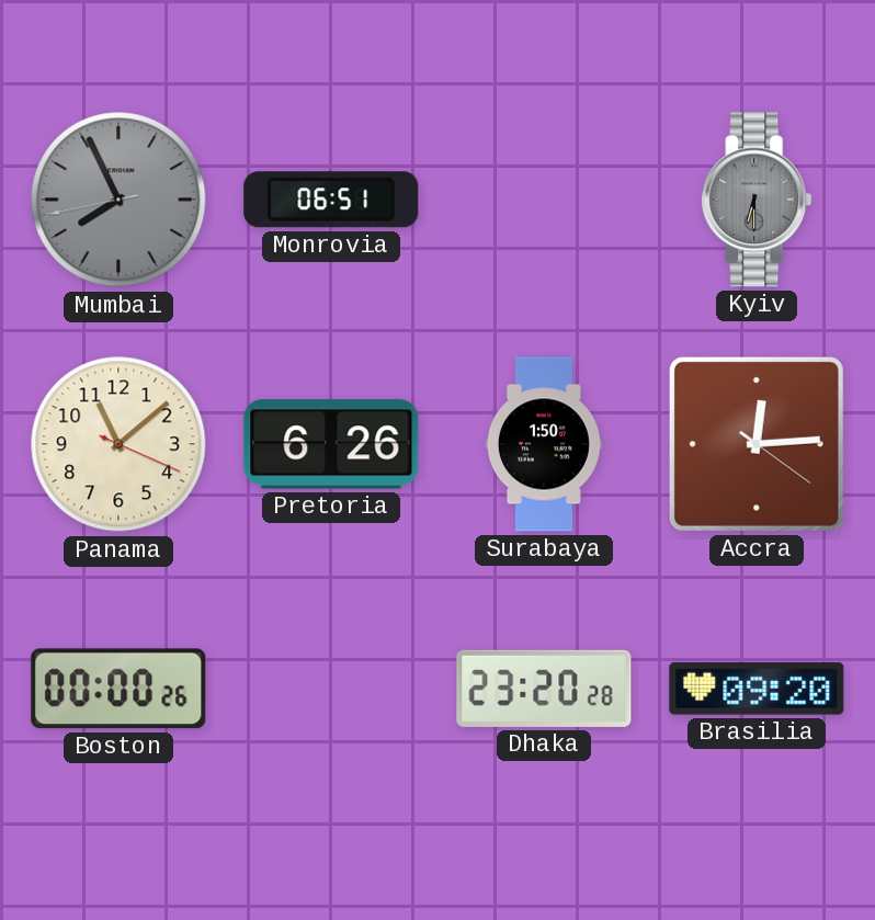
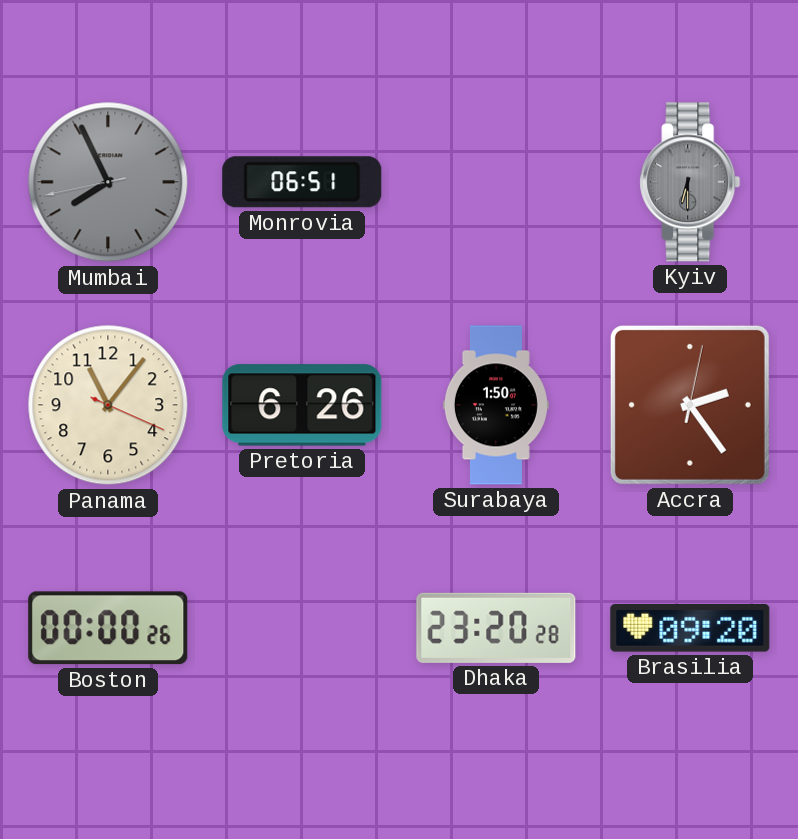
Panama: 11:08 -> 11:06 (108, 405)
Accra: 12:14 -> 2:24 (690, 405)
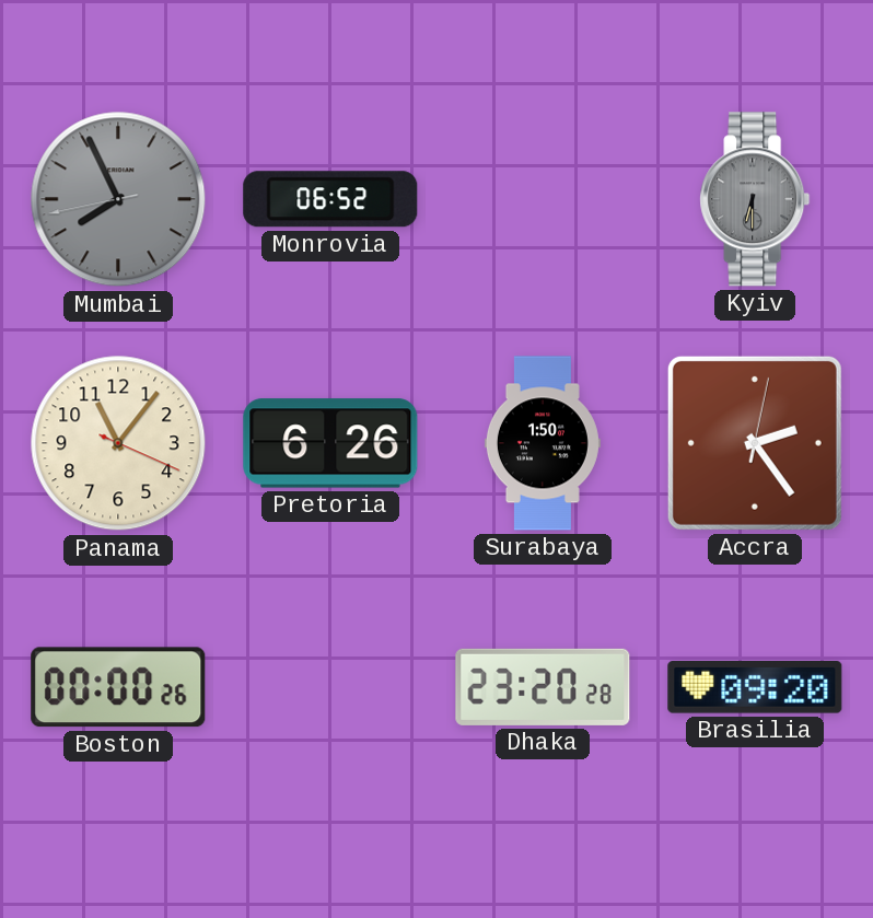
Monrovia: 06:51 -> 06:52 (330, 199)
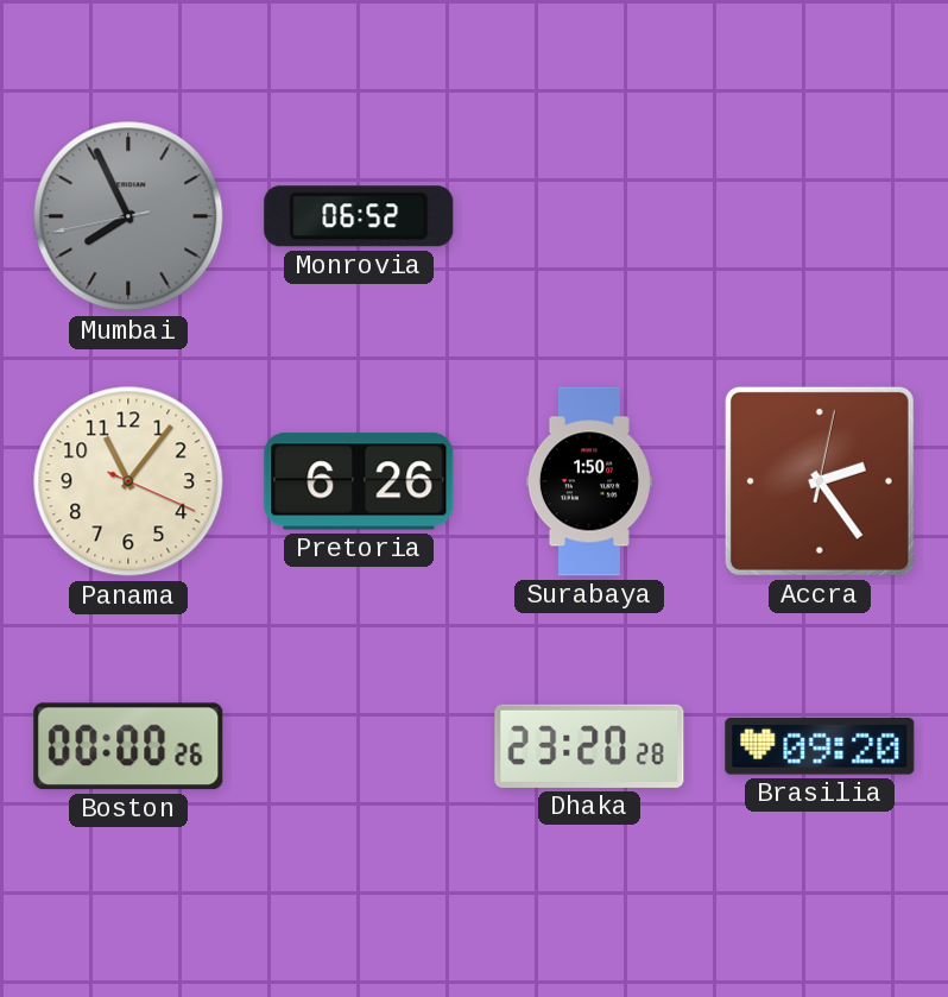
Kyiv: 6:30 -> none (755, 199)
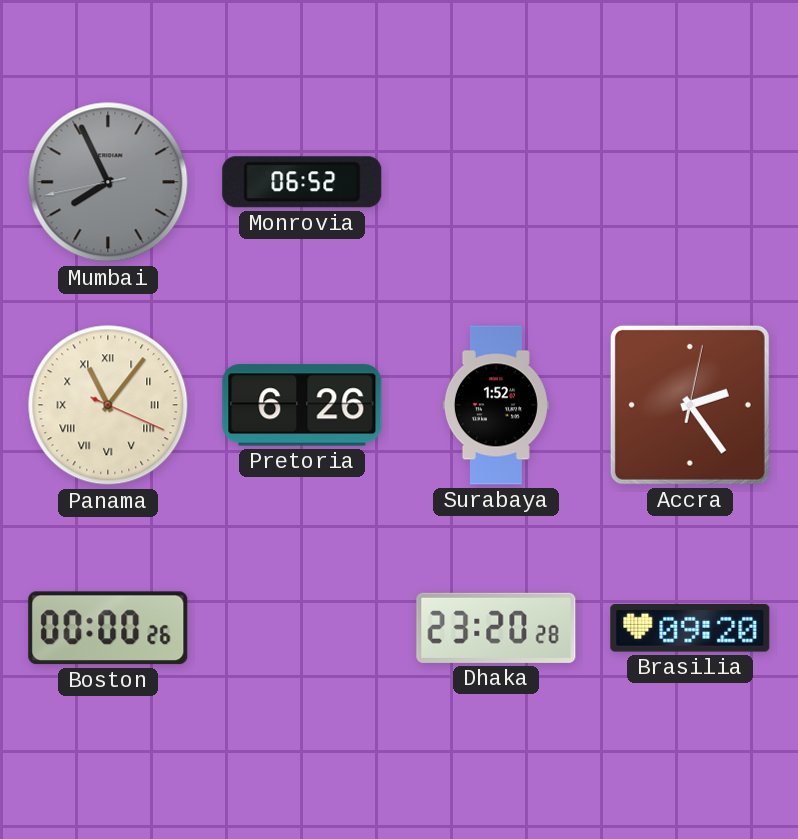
Panama numerals: Arabic -> Roman (108, 405)
Surabaya: 1:50 -> 1:52 (496, 405)
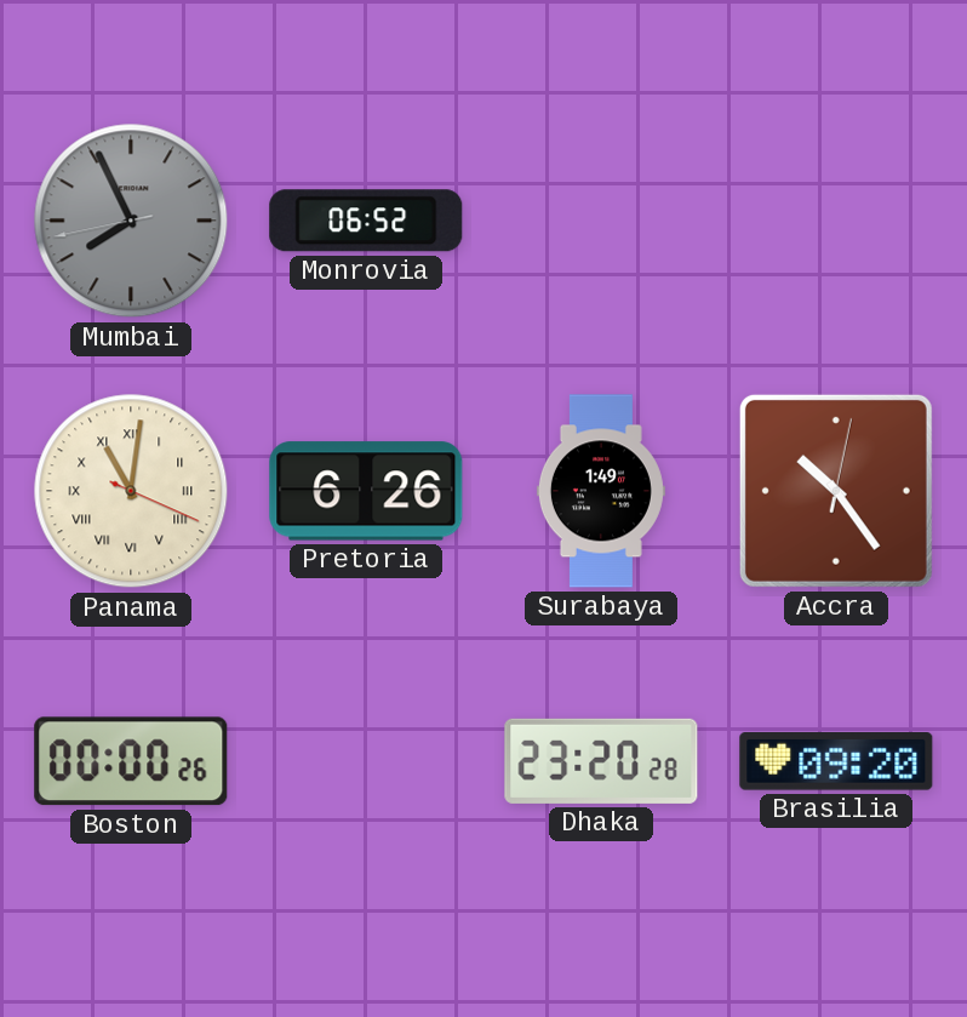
Panama: 11:06 -> 11:01 (131, 491)
Surabaya: 1:52 -> 1:49 (601, 491)
Accra: 2:24 -> 10:24 (836, 491)
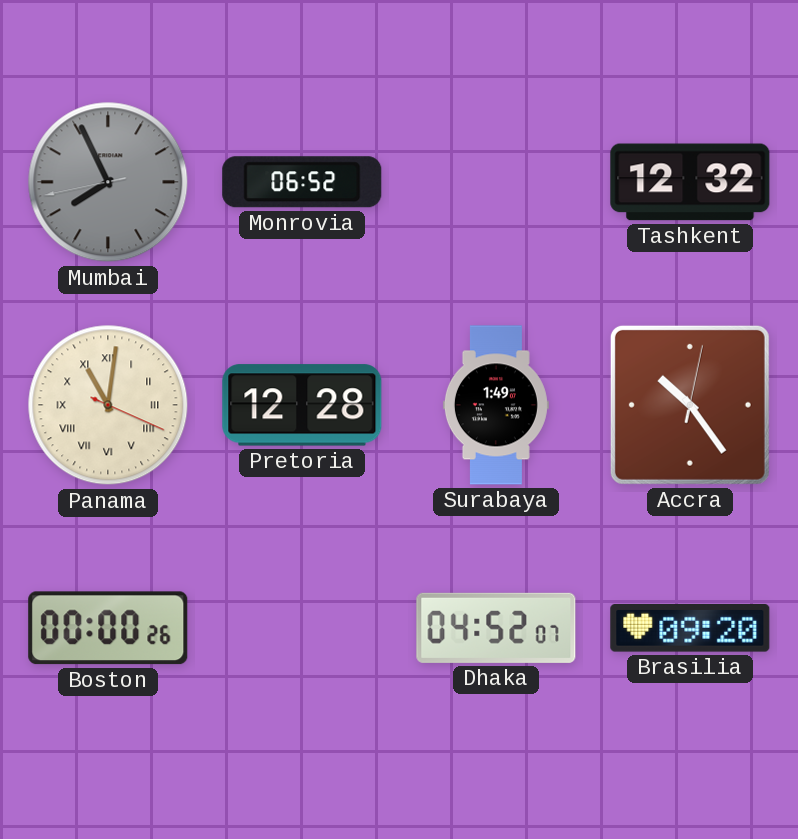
Tashkent: none -> 12:32 (690, 182)
Pretoria: 6:26 -> 12:28 (302, 405)
Dhaka: 23:20 -> 04:52 (496, 628)
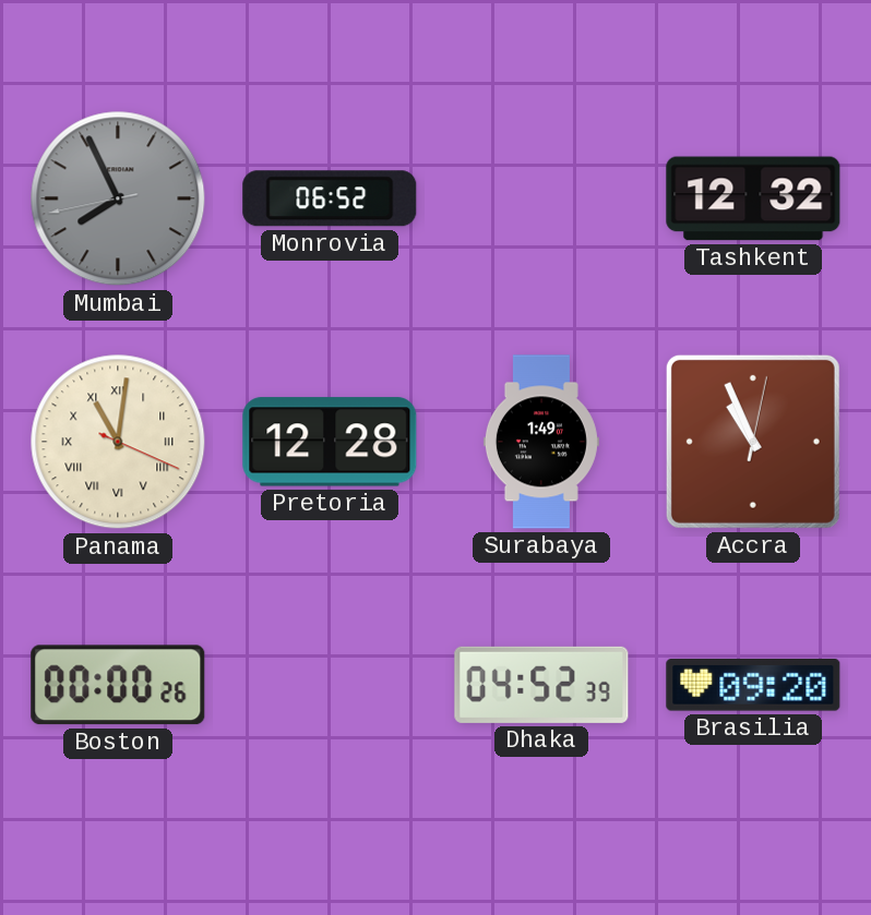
Accra: 10:24 -> 10:56 (753, 442)
Dhaka: 04:52:07 -> 04:52:39 (541, 685)
